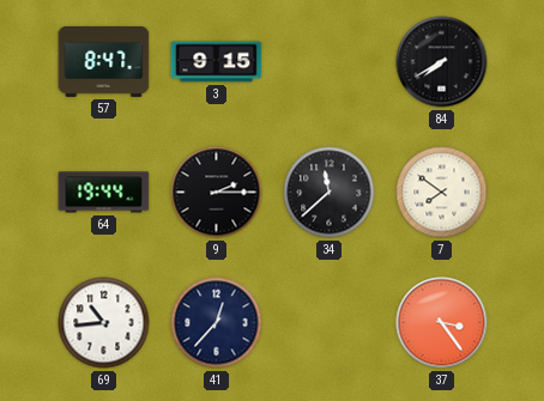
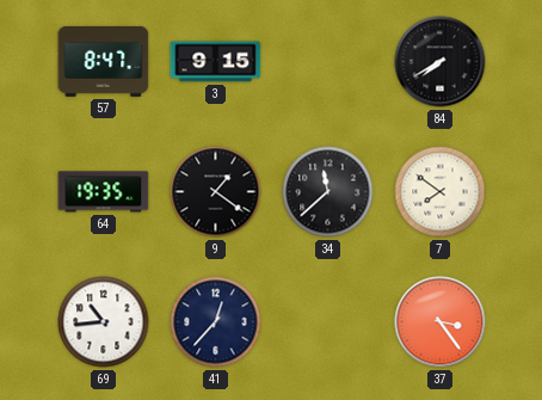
64: 19:44 -> 19:35 (104, 192)
9: 2:15 -> 1:21 (216, 192)
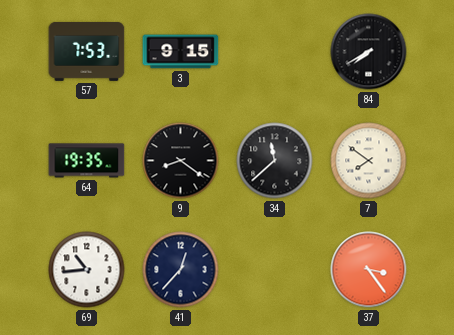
57: 8:47 -> 7:53 (87, 51)
9: 1:21 -> 8:21 (181, 161)
